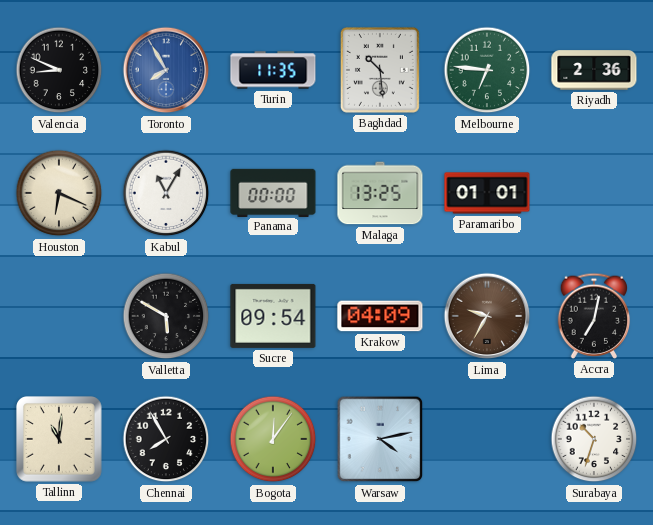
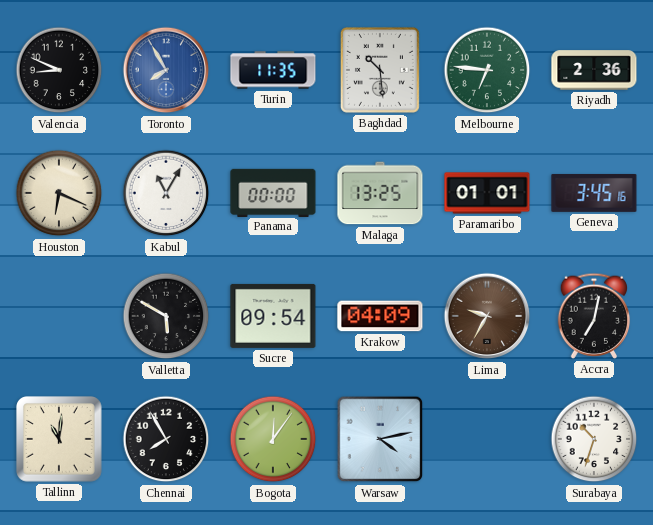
Geneva: none -> 3:45 (594, 193)
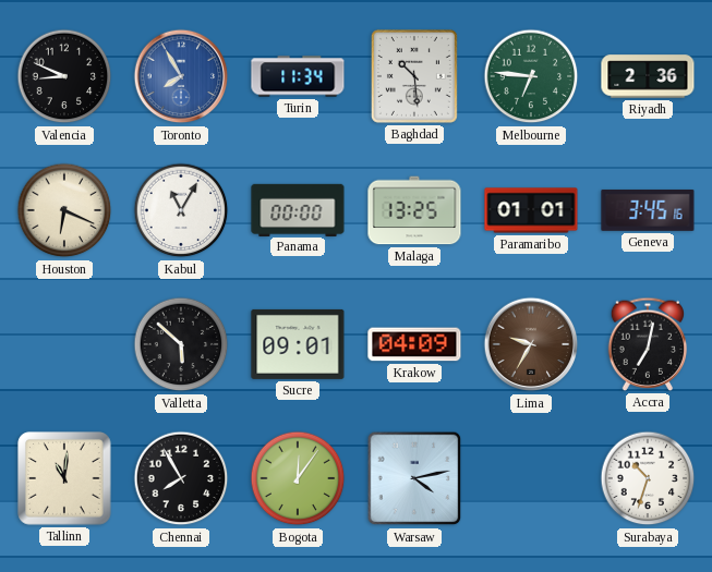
Turin: 11:35 -> 11:34 (298, 76)
Valletta: 5:50 -> 5:52 (181, 344)
Sucre: 09:54 -> 09:01 (298, 344)
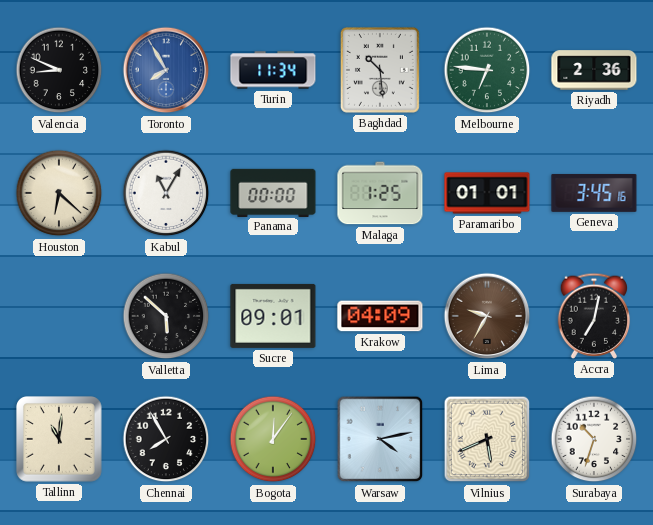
Houston: 6:19 -> 6:22 (59, 193)
Malaga: 13:25 -> 1:25 (380, 193)
Vilnius: none -> 5:41 (487, 439)
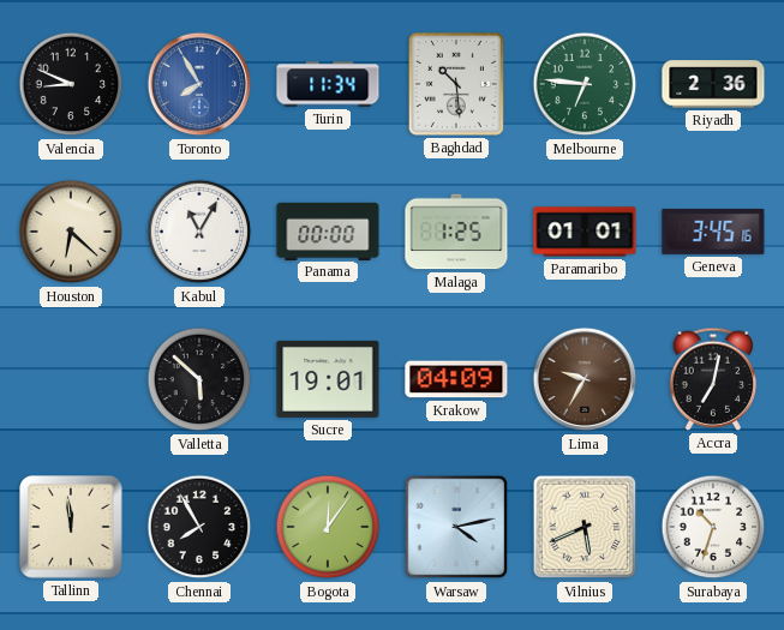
Sucre: 09:01 -> 19:01 (328, 379)
Tallinn: 11:01 -> 11:59 (72, 528)
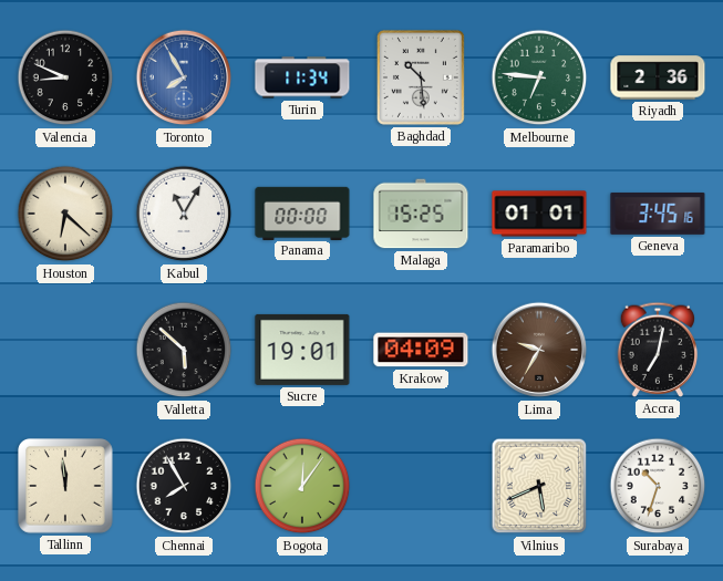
Malaga: 1:25 -> 15:25 (421, 214)
Warsaw: 4:13 -> none (456, 527)
